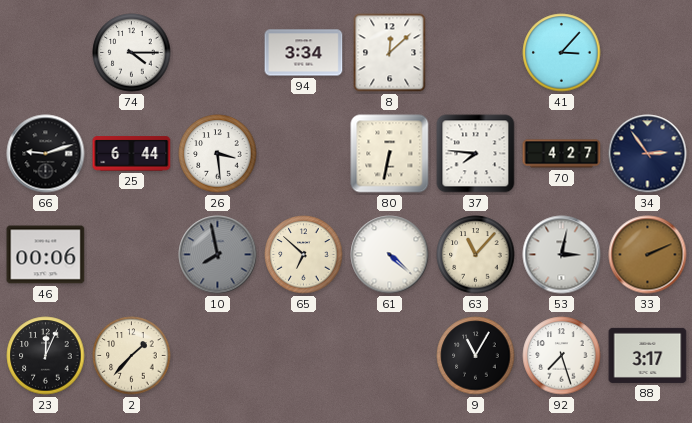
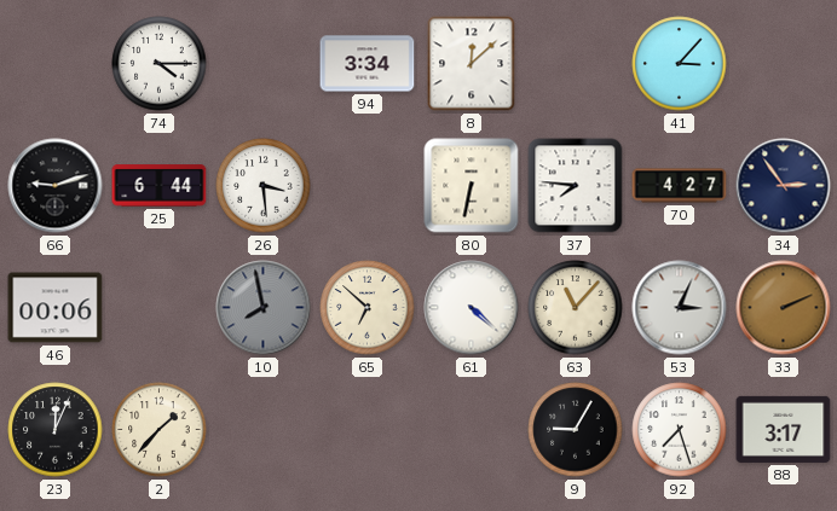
53: 3:02 -> 3:04 (680, 308)
9: 11:05 -> 9:05 (576, 430)
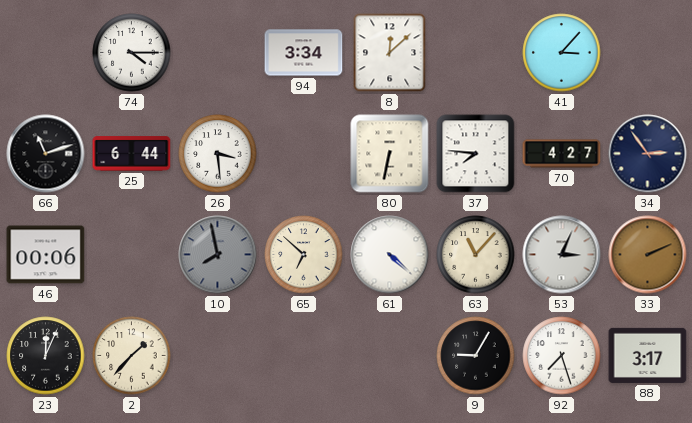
66: 9:12 -> 11:12 (46, 154)
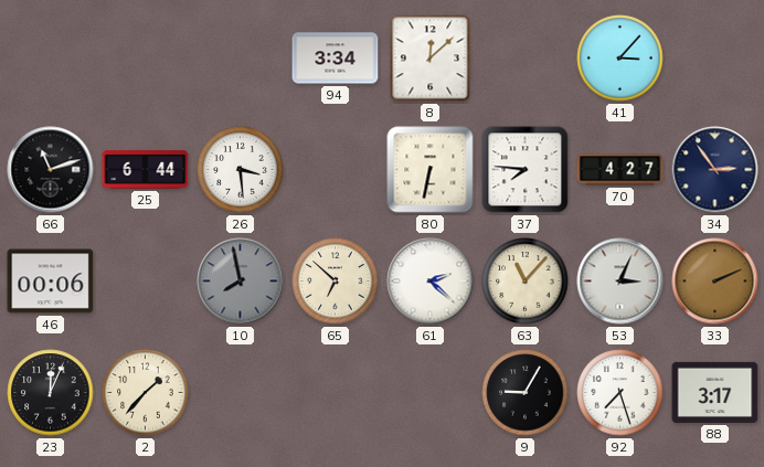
74: 4:15 -> none (132, 53)
61: 4:22 -> 2:22 (431, 282)
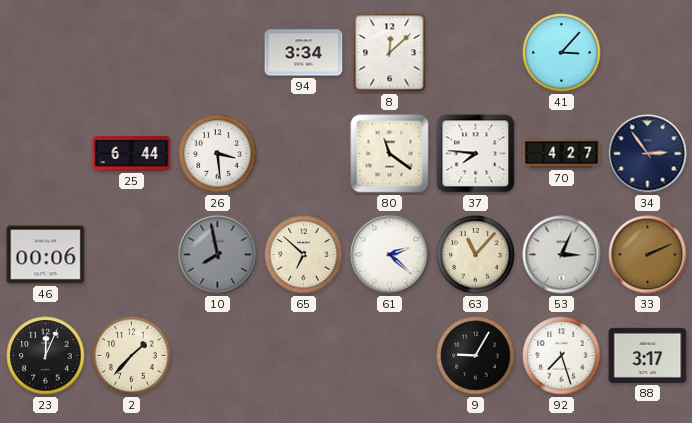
66: 11:12 -> none (51, 170)
80: 6:32 -> 11:21 (390, 154)
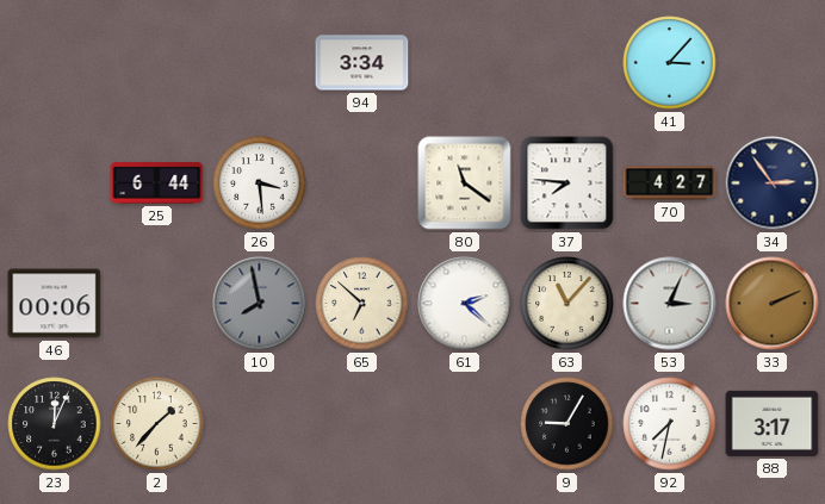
8: 12:08 -> none (390, 53)
92: 7:27 -> 7:32 (670, 424)
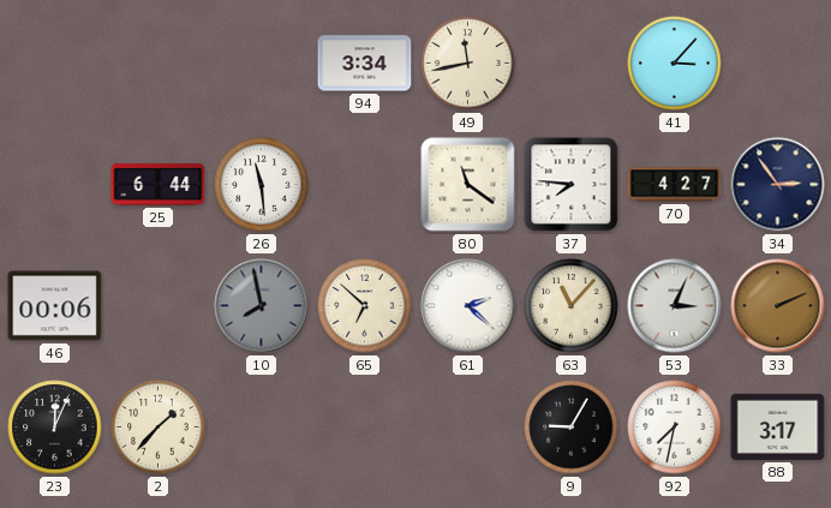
49: none -> 11:43 (468, 64)
26: 3:29 -> 11:29 (262, 185)
